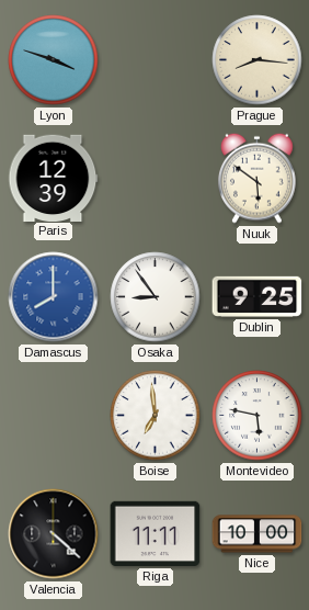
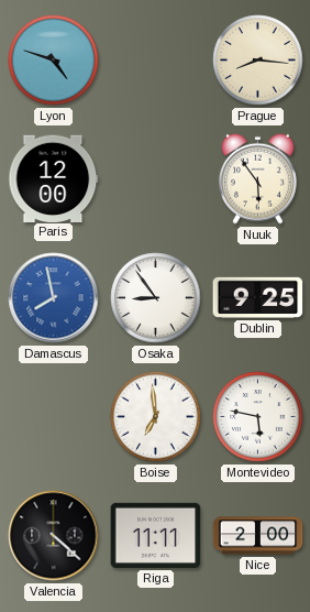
Lyon: 3:48 -> 4:48 (54, 61)
Paris: 12:39 -> 12:00 (54, 178)
Nuuk: 5:51 -> 5:54 (258, 178)
Damascus: 8:00 -> 7:58 (54, 298)
Nice: 10:00 -> 2:00 (258, 536)
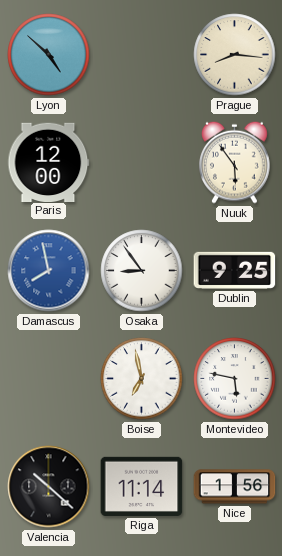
Lyon: 4:48 -> 4:52 (49, 55)
Boise: 6:59 -> 6:58 (142, 379)
Valencia: 4:22 -> 10:22 (49, 487)
Riga: 11:11 -> 11:14 (142, 486)
Nice: 2:00 -> 1:56 (235, 487)
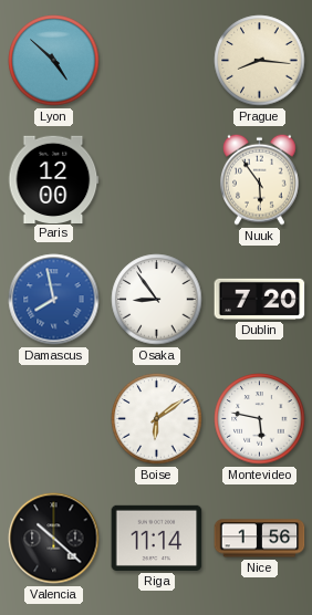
Dublin: 9:25 -> 7:20 (260, 299)
Boise: 6:58 -> 6:09 (157, 419)
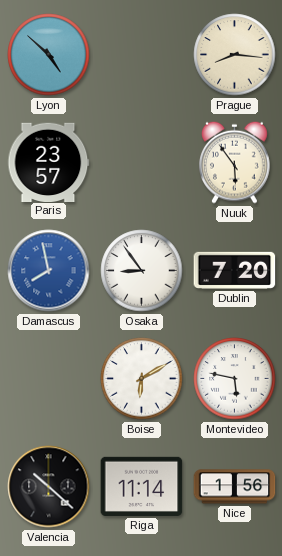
Paris: 12:00 -> 23:57 (49, 162)
Boise: 6:09 -> 6:10 (142, 379)
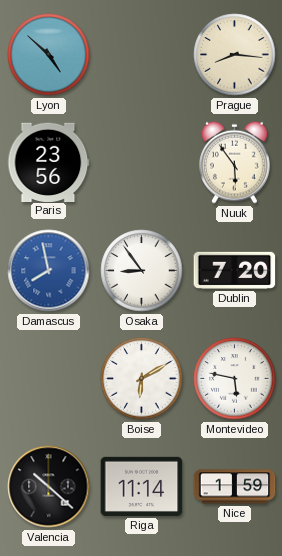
Paris: 23:57 -> 23:56 (49, 162)
Nice: 1:56 -> 1:59 (235, 487)
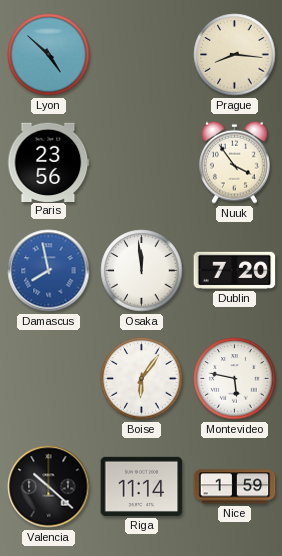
Nuuk: 5:54 -> 3:54 (235, 162)
Osaka: 8:54 -> 11:59 (142, 271)
Boise: 6:10 -> 6:06 (142, 379)
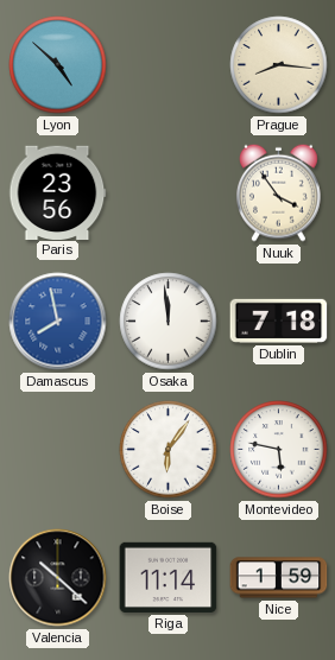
Dublin: 7:20 -> 7:18 (279, 321)
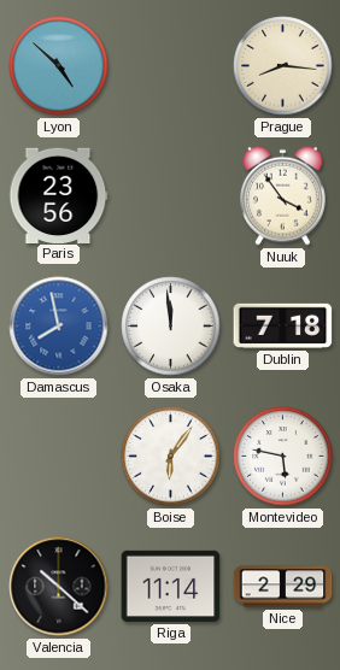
Nice: 1:59 -> 2:29 (283, 587)
